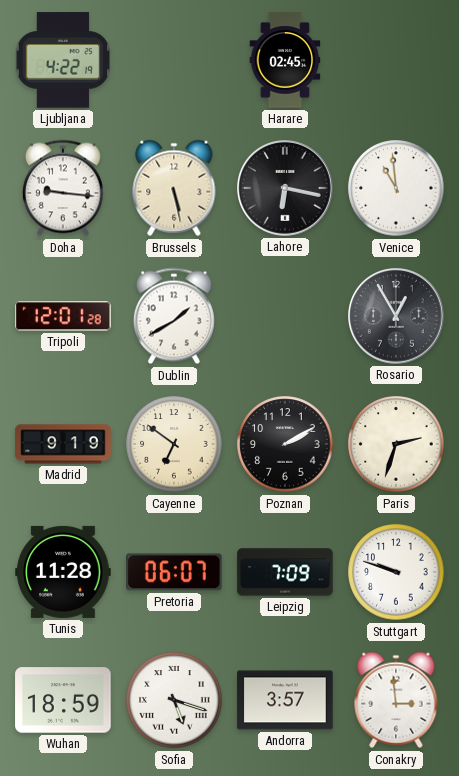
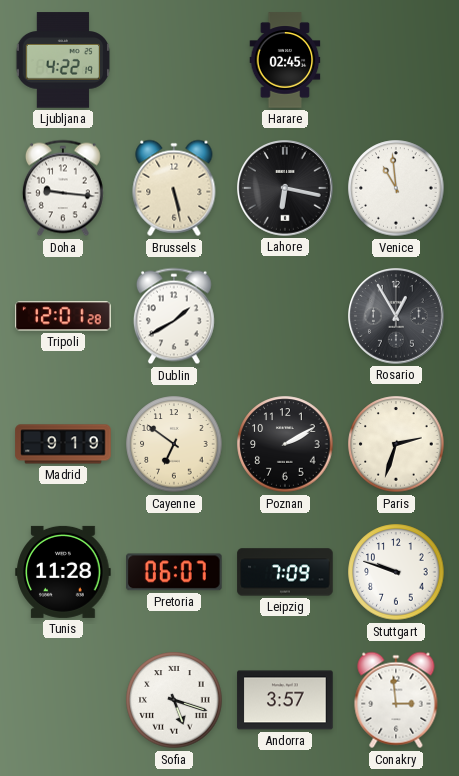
Wuhan: 18:59 -> none (63, 700)
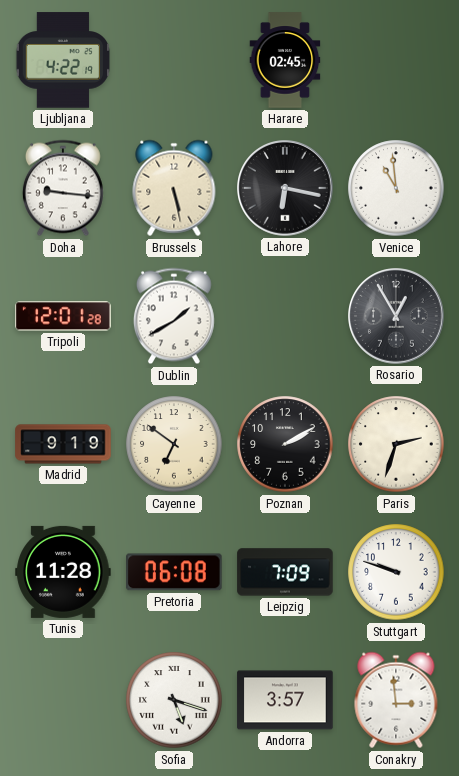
Pretoria: 06:07 -> 06:08 (174, 572)
